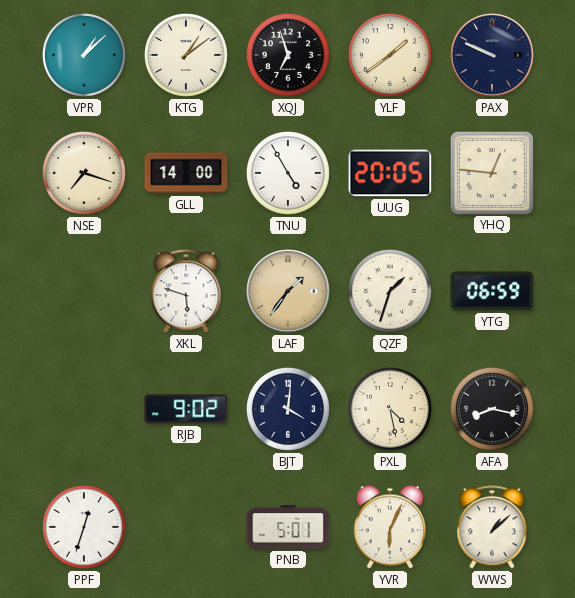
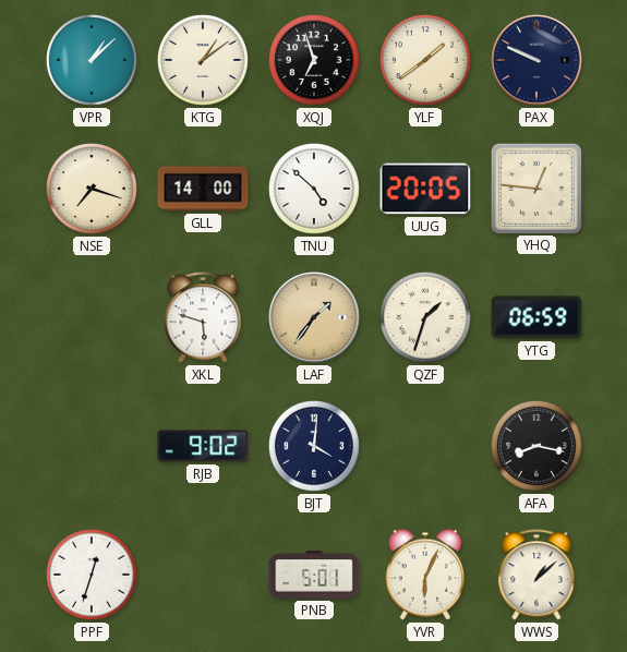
TNU: 4:55 -> 4:52 (315, 190)
PXL: 4:28 -> none (391, 410)
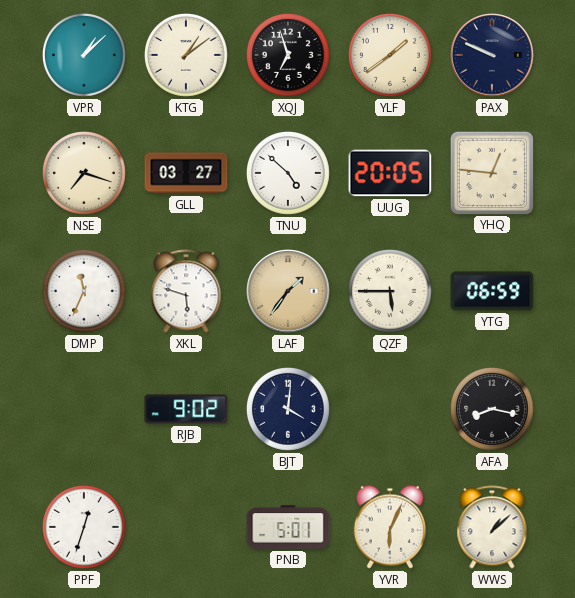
GLL: 14:00 -> 03:27 (186, 173)
DMP: none -> 11:34 (85, 292)
QZF: 1:33 -> 5:45 (391, 292)
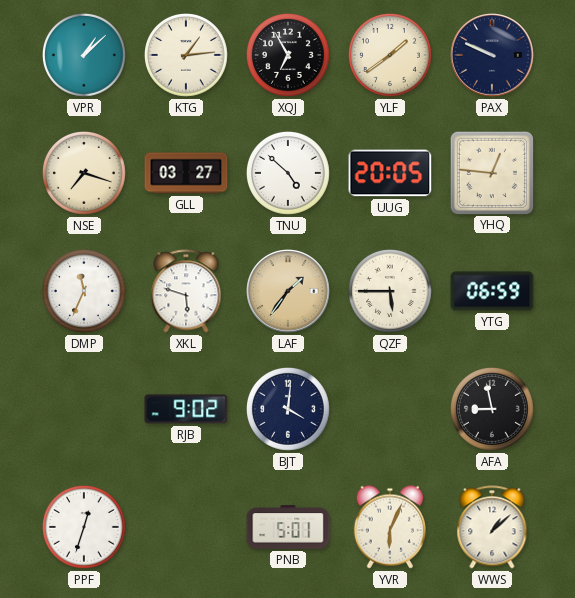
KTG: 1:09 -> 1:14 (187, 56)
XQJ: 6:57 -> 6:55 (289, 56)
AFA: 8:17 -> 8:58 (493, 410)
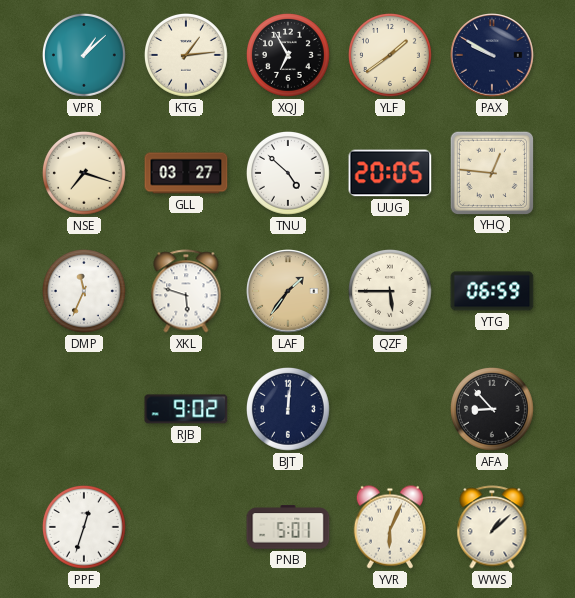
PAX: 9:49 -> 9:50 (492, 55)
BJT: 4:01 -> 12:01 (289, 410)
AFA: 8:58 -> 8:53 (493, 410)
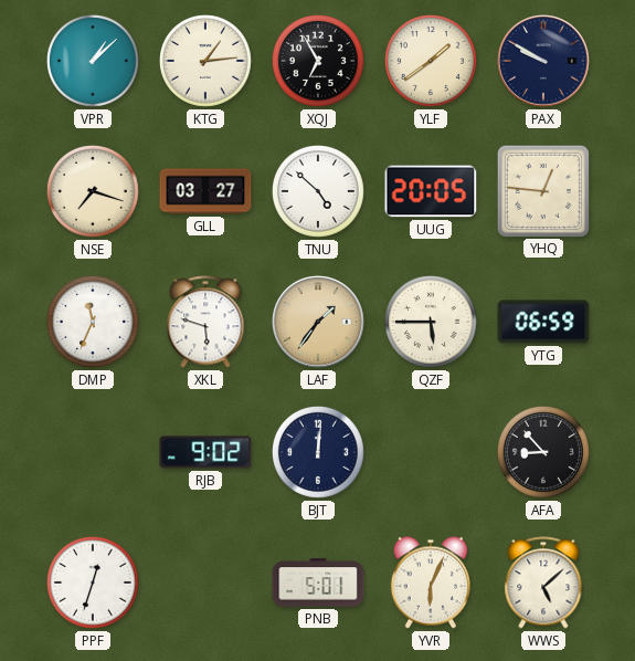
WWS: 1:08 -> 5:08 (543, 583)
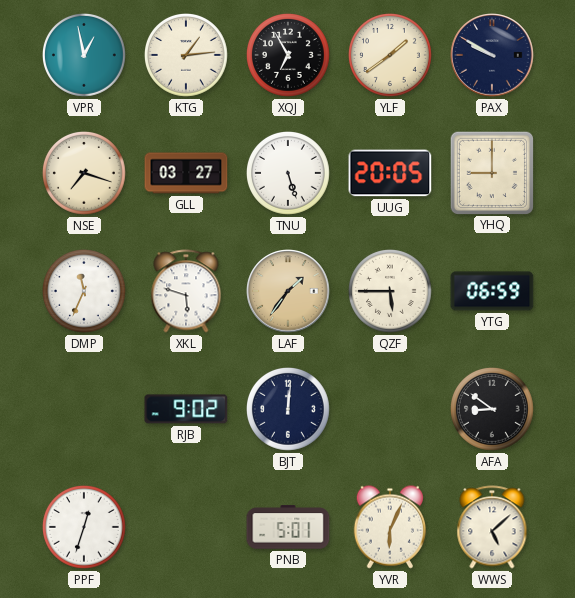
VPR: 1:08 -> 12:58 (85, 56)
TNU: 4:52 -> 5:27 (289, 174)
YHQ: 12:46 -> 9:00 (491, 172)
AFA: 8:53 -> 8:51 (493, 410)
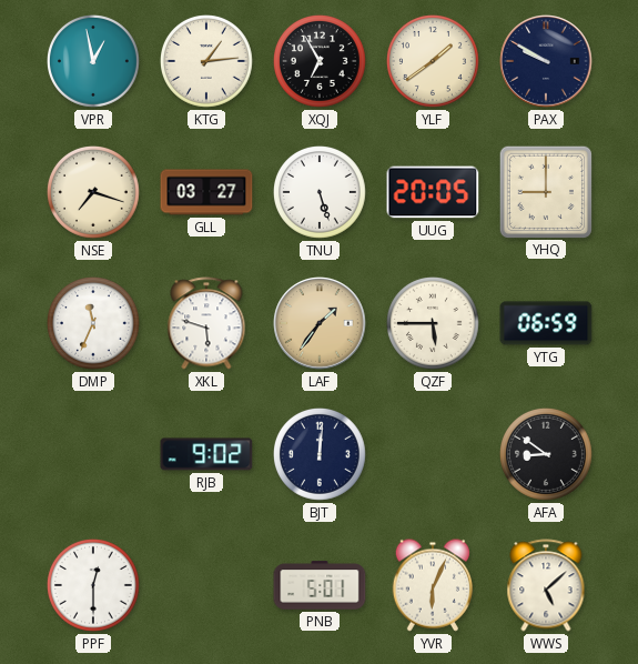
PPF: 12:33 -> 12:30 (94, 586)
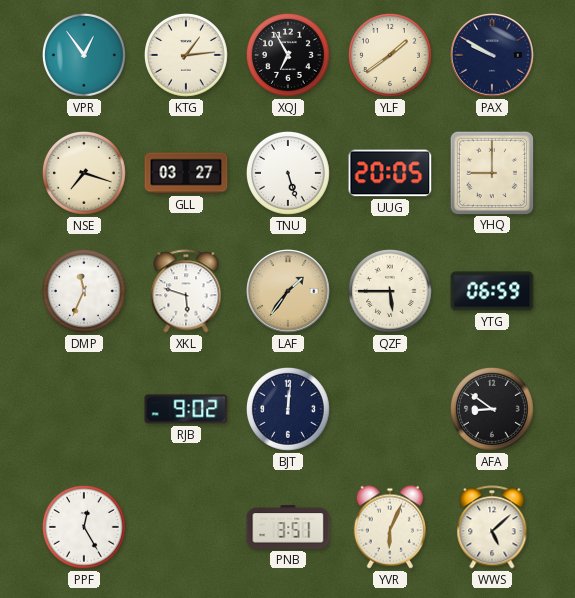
VPR: 12:58 -> 12:54 (85, 56)
PPF: 12:30 -> 12:25 (85, 528)
PNB: 5:01 -> 3:51 (288, 527)
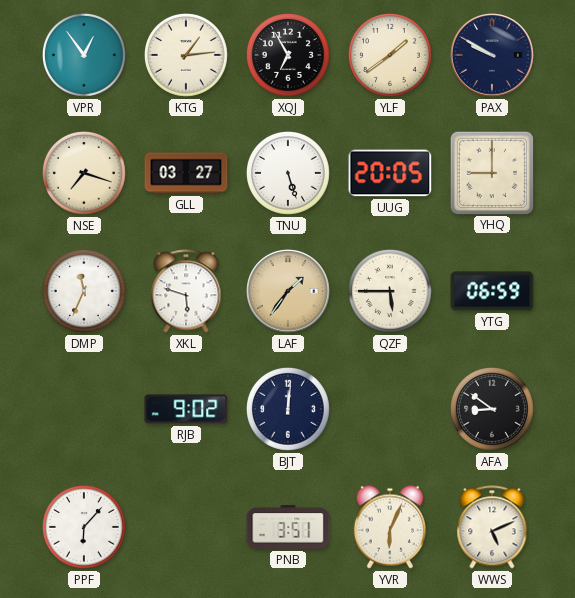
PPF: 12:25 -> 6:07 (85, 528)
WWS: 5:08 -> 5:11 (492, 527)
